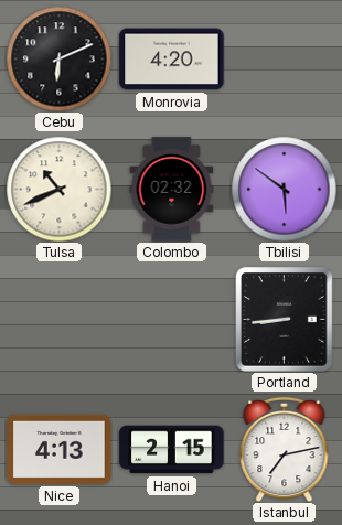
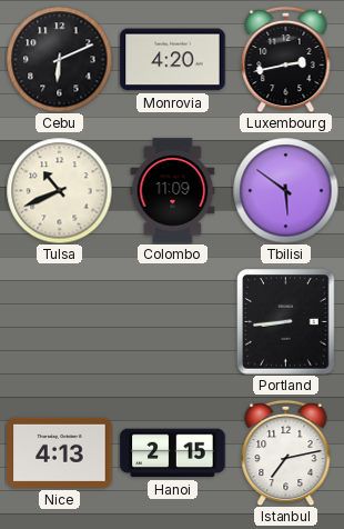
Luxembourg: none -> 2:43 (286, 59)
Colombo: 02:32 -> 11:09 (173, 191)
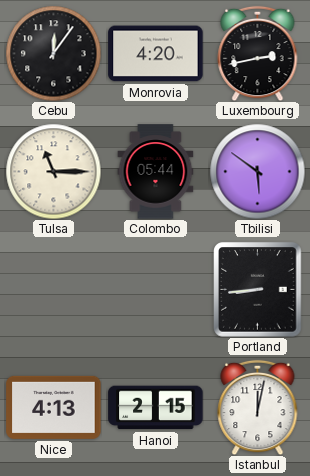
Cebu: 6:11 -> 12:06 (53, 53)
Tulsa: 10:41 -> 11:15 (53, 171)
Colombo: 11:09 -> 05:44 (156, 172)
Istanbul: 7:13 -> 12:02 (258, 407)
